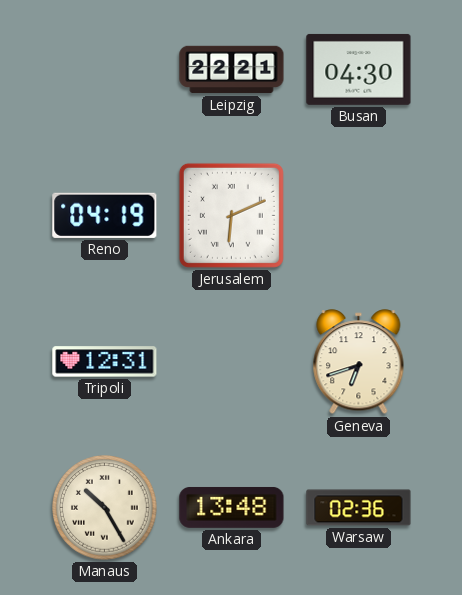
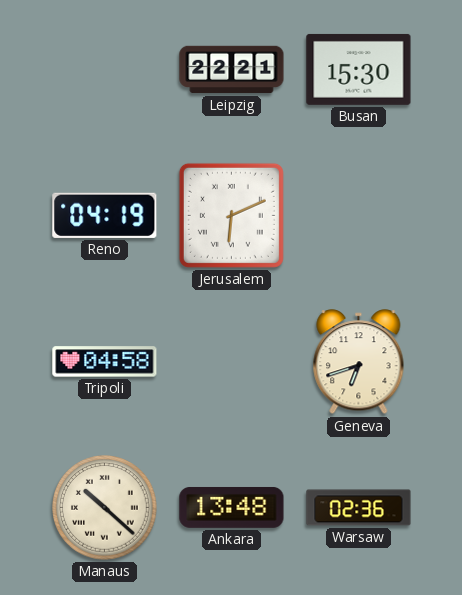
Busan: 04:30 -> 15:30 (359, 69)
Tripoli: 12:31 -> 04:58 (105, 362)
Manaus: 10:25 -> 10:22 (105, 508)
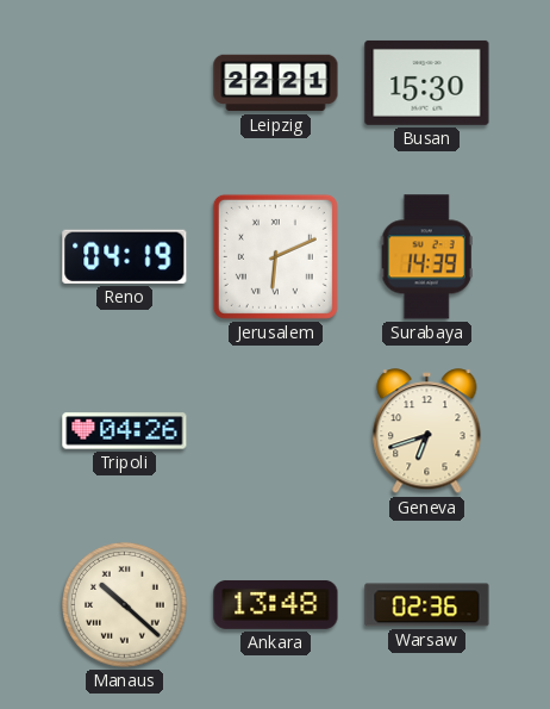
Surabaya: none -> 14:39 (426, 257)
Tripoli: 04:58 -> 04:26 (125, 431)
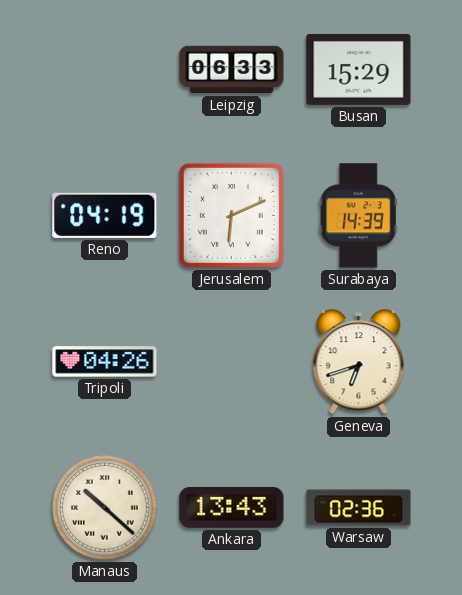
Leipzig: 22:21 -> 06:33 (232, 70)
Busan: 15:30 -> 15:29 (359, 69)
Ankara: 13:48 -> 13:43 (232, 507)
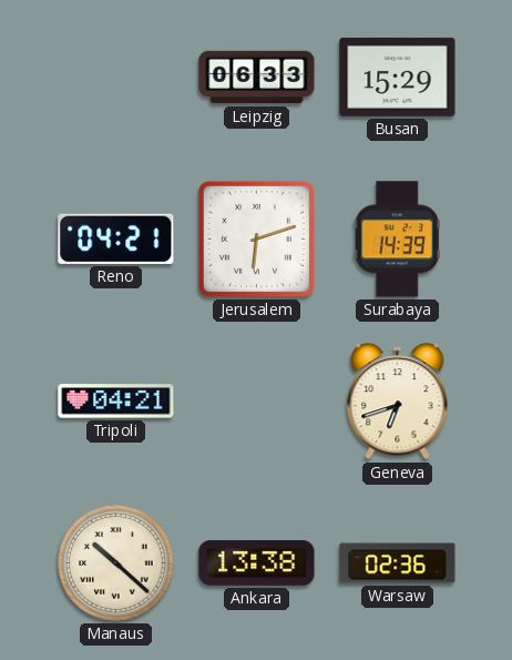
Reno: 04:19 -> 04:21 (116, 238)
Jerusalem: 6:11 -> 6:12 (256, 238)
Tripoli: 04:26 -> 04:21 (116, 402)
Ankara: 13:43 -> 13:38 (257, 562)
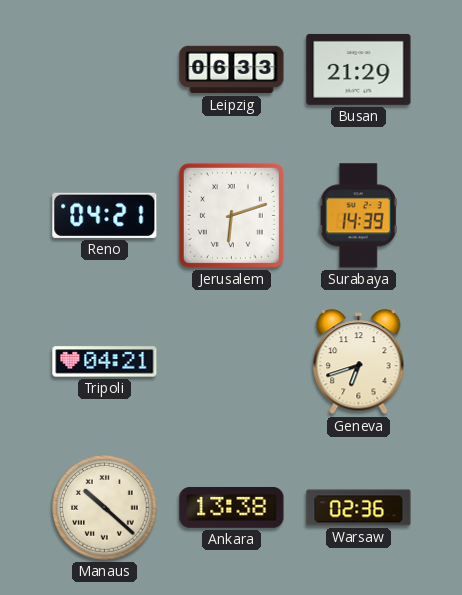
Busan: 15:29 -> 21:29 (359, 69)
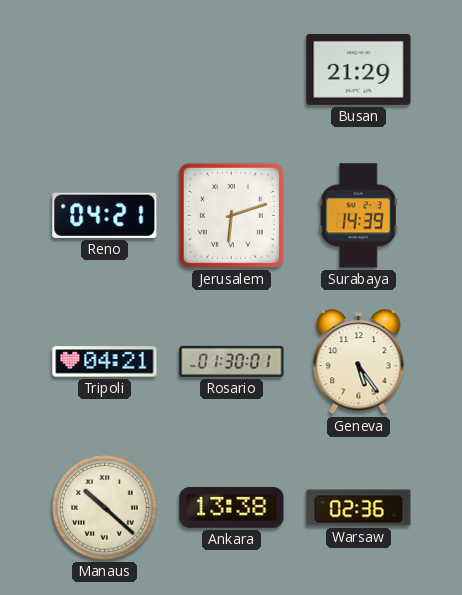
Leipzig: 06:33 -> none (232, 70)
Rosario: none -> 01:30 (232, 361)
Geneva: 6:42 -> 5:24 (359, 362)
